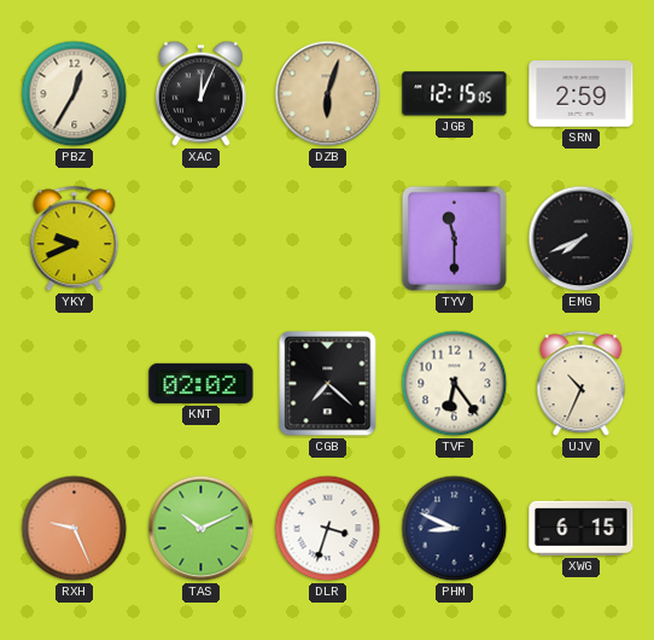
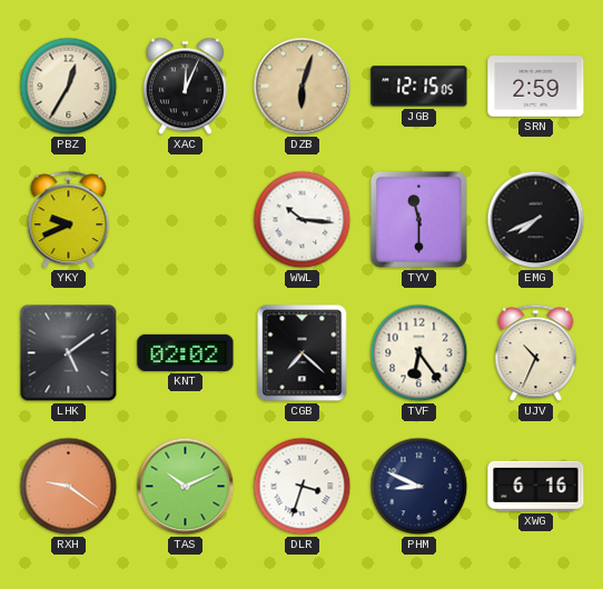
WWL: none -> 10:16 (303, 220)
LHK: none -> 5:09 (69, 353)
RXH: 9:26 -> 9:21 (69, 487)
XWG: 6:15 -> 6:16 (536, 486)
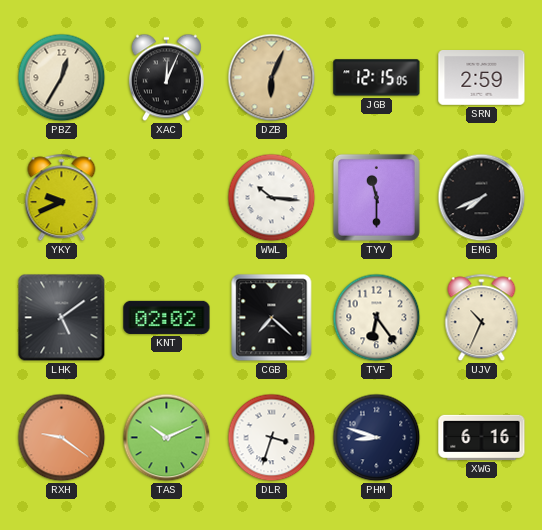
DZB: 6:03 -> 6:04 (272, 78)
PHM: 8:49 -> 8:48 (377, 438)
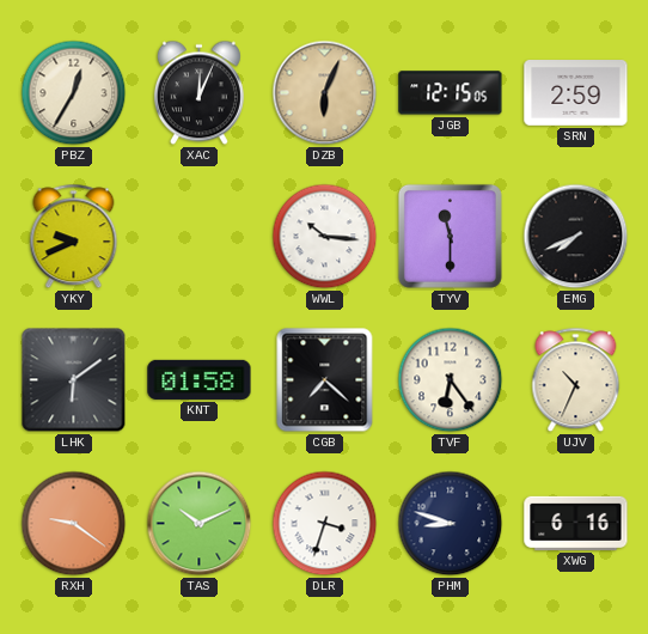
LHK: 5:09 -> 6:09 (74, 380)
KNT: 02:02 -> 01:58 (200, 379)
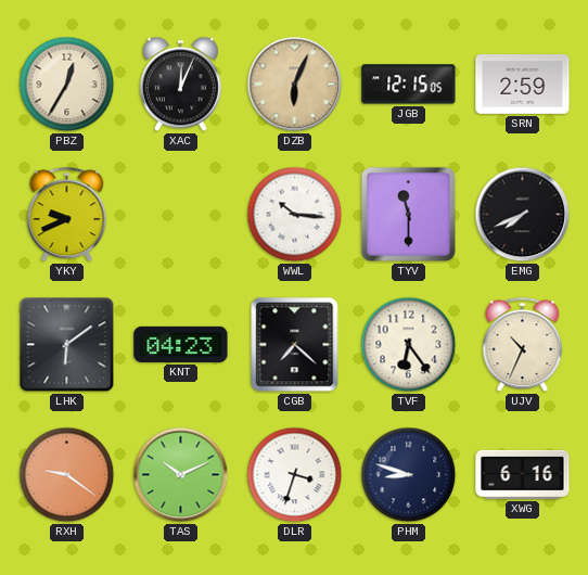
KNT: 01:58 -> 04:23 (181, 344)
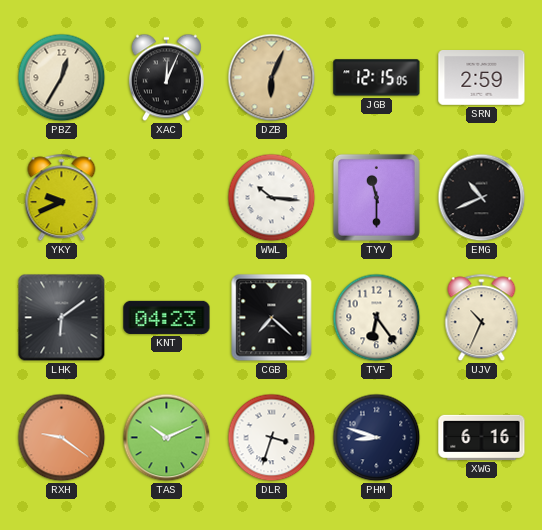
EMG: 7:41 -> 10:41 (482, 198)
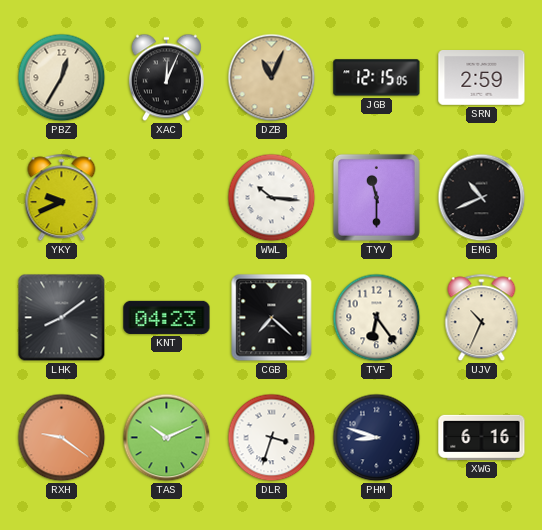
DZB: 6:04 -> 11:04 (272, 78)
LHK: 6:09 -> 8:09 (62, 318)
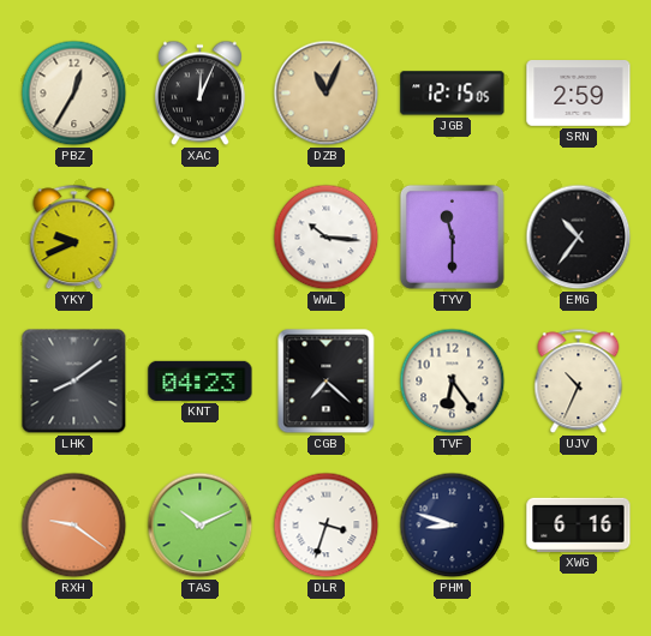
EMG: 10:41 -> 10:36 (579, 238)
